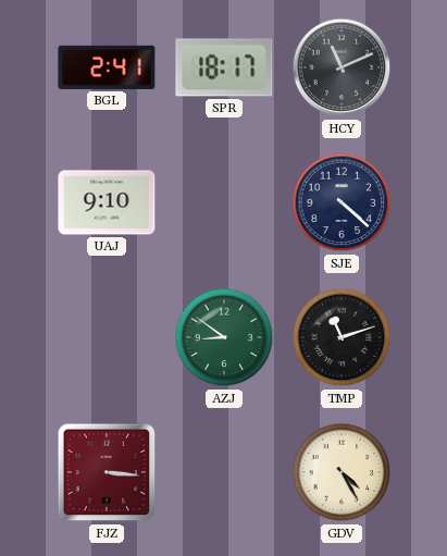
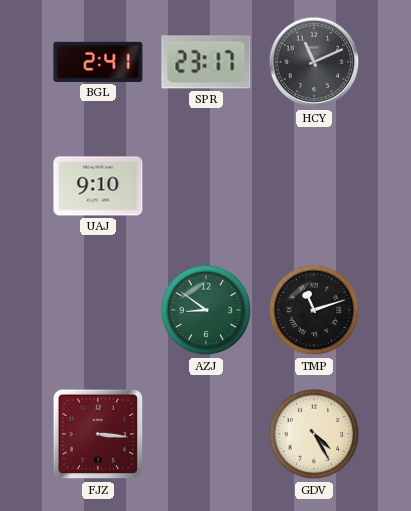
SPR: 18:17 -> 23:17 (206, 62)
SJE: 4:22 -> none (342, 202)
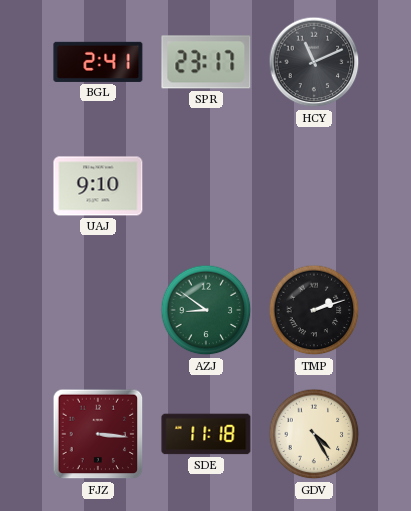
TMP: 11:12 -> 2:12 (314, 310)
SDE: none -> 11:18 (206, 434)
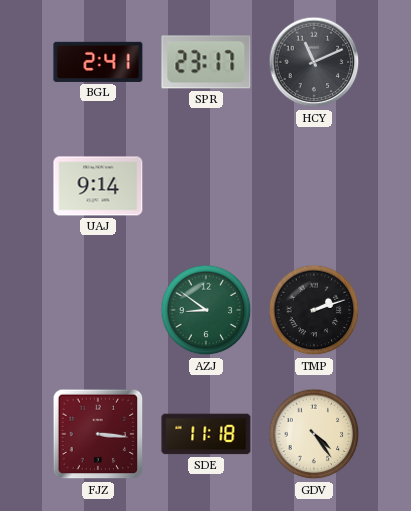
UAJ: 9:10 -> 9:14 (98, 186)
GDV: 4:25 -> 4:24 (314, 434)
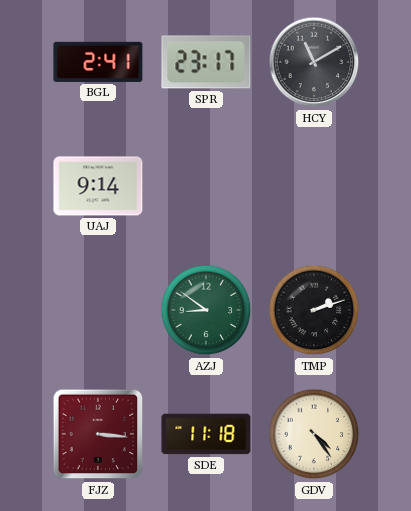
HCY: 11:11 -> 11:10 (314, 62)
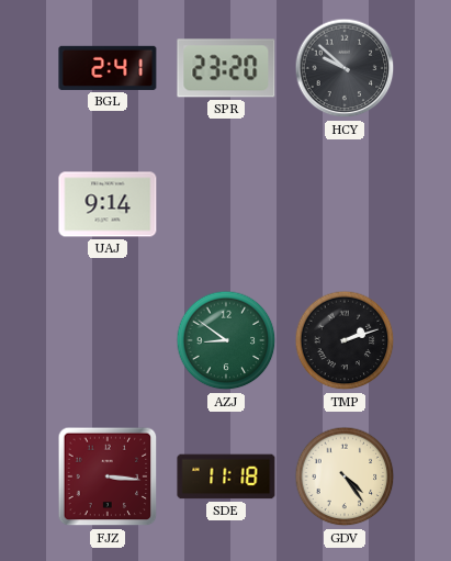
SPR: 23:17 -> 23:20 (226, 68)
HCY: 11:10 -> 9:52 (345, 68)
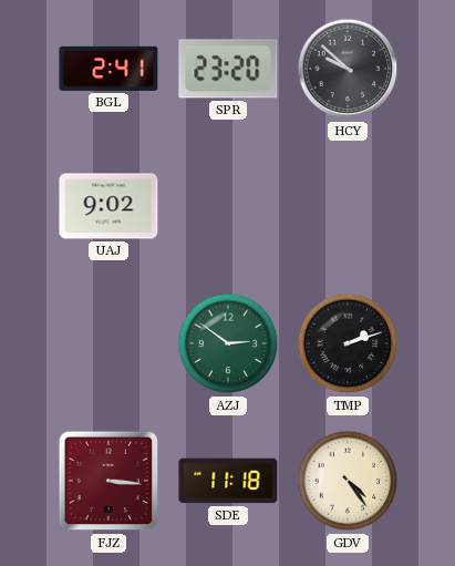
UAJ: 9:14 -> 9:02 (108, 206)
AZJ: 8:51 -> 2:51 (228, 343)
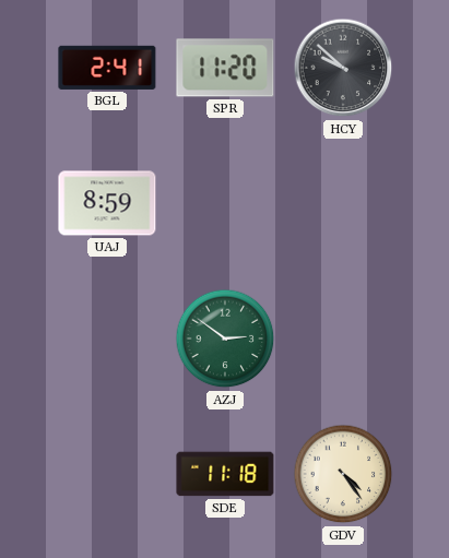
SPR: 23:20 -> 11:20 (225, 68)
UAJ: 9:02 -> 8:59 (107, 203)
TMP: 2:12 -> none (348, 343)
FJZ: 3:16 -> none (108, 481)
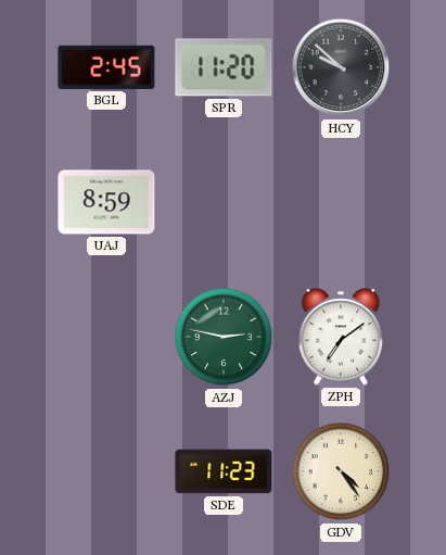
BGL: 2:41 -> 2:45 (106, 67)
AZJ: 2:51 -> 2:47 (224, 337)
ZPH: none -> 7:09 (341, 337)
SDE: 11:18 -> 11:23 (224, 471)
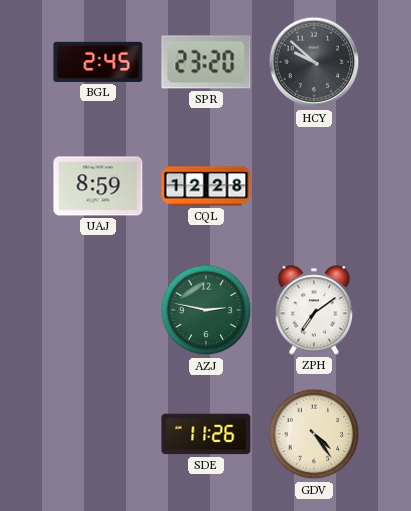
SPR: 11:20 -> 23:20 (206, 62)
CQL: none -> 12:28 (206, 186)
SDE: 11:23 -> 11:26 (206, 434)
